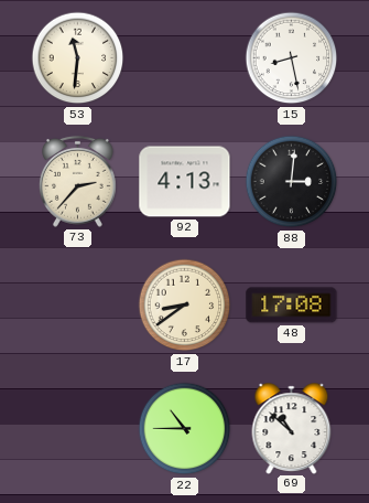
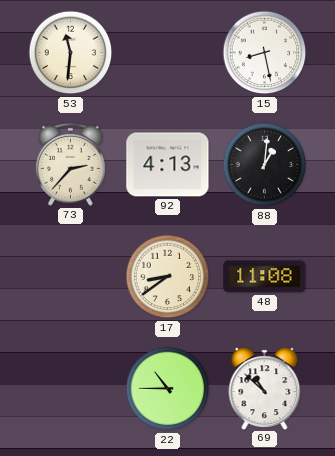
88: 3:01 -> 1:01 (265, 165)
48: 17:08 -> 11:08 (265, 277)
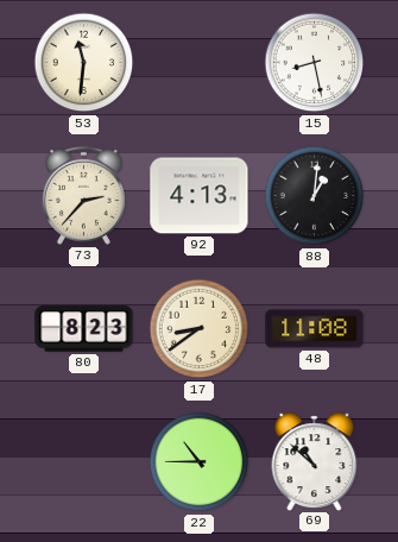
80: none -> 8:23 (84, 329)
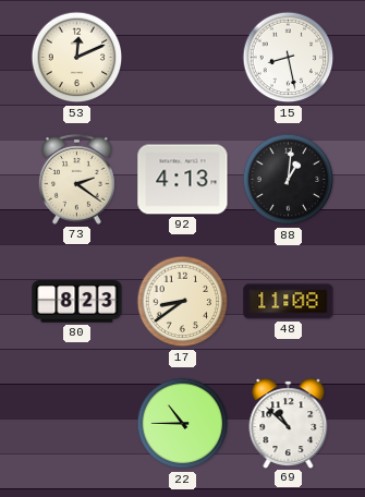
53: 11:31 -> 12:11 (77, 58)
73: 2:37 -> 2:21 (76, 179)
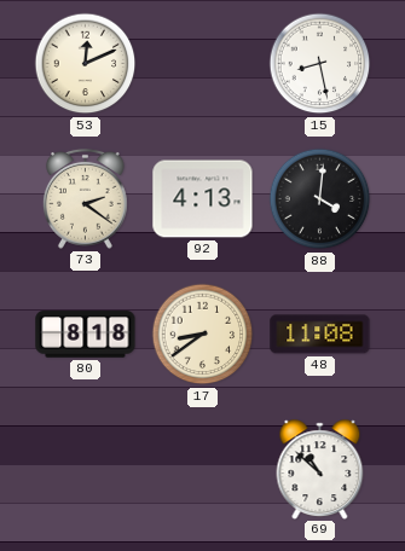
88: 1:01 -> 4:01 (320, 199)
80: 8:23 -> 8:18 (86, 335)
22: 10:45 -> none (183, 424)
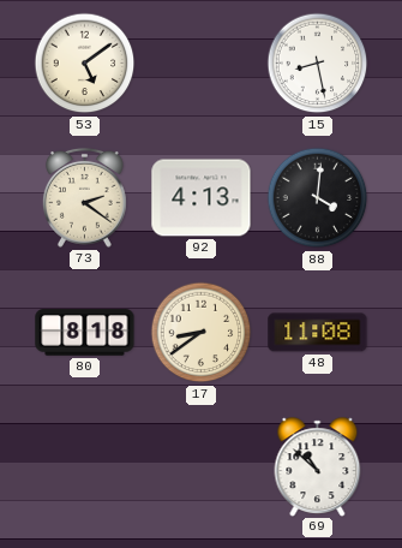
53: 12:11 -> 5:09 (85, 64)
